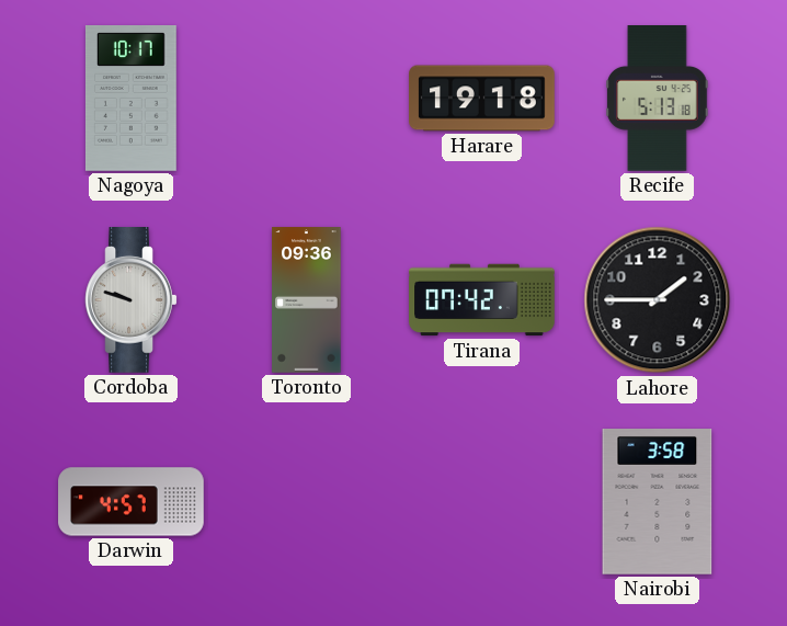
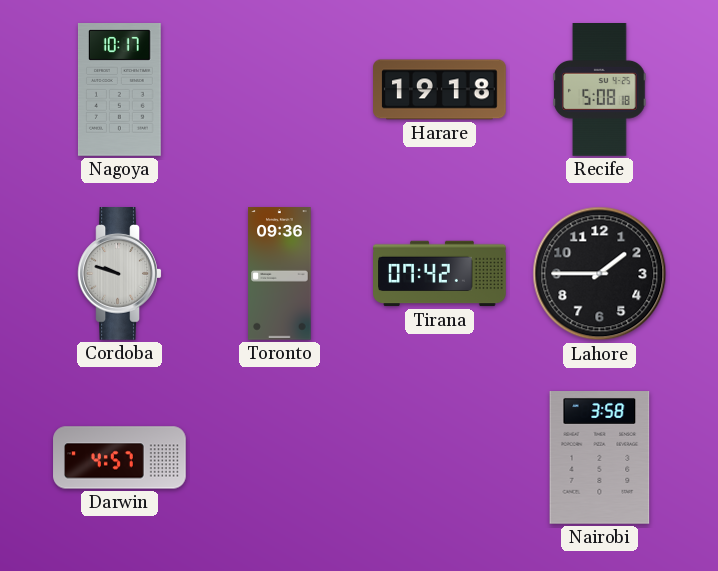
Recife: 5:13 -> 5:08 (600, 90)
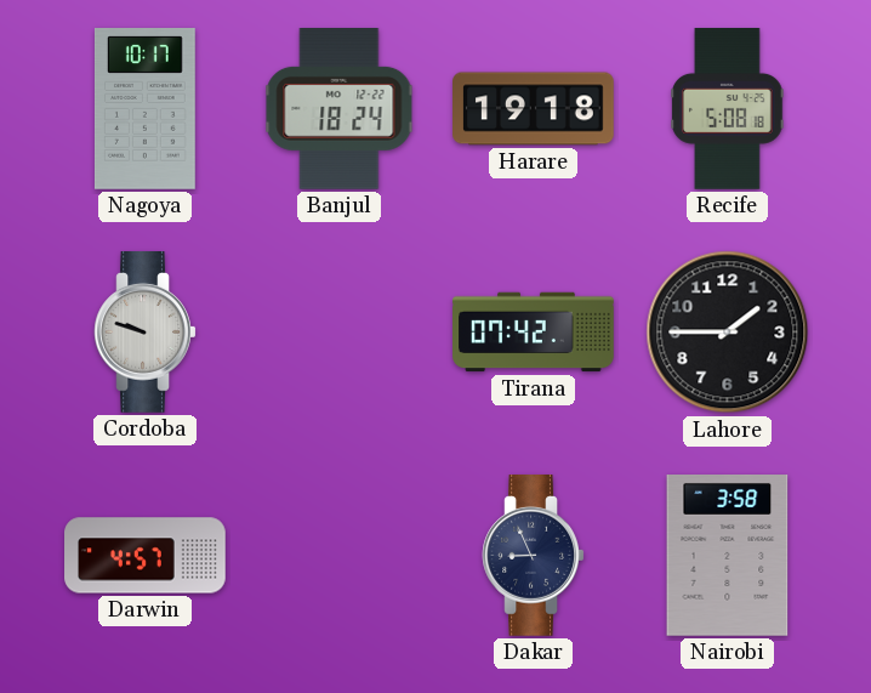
Banjul: none -> 18:24 (340, 109)
Toronto: 09:36 -> none (280, 274)
Dakar: none -> 8:56 (534, 556)
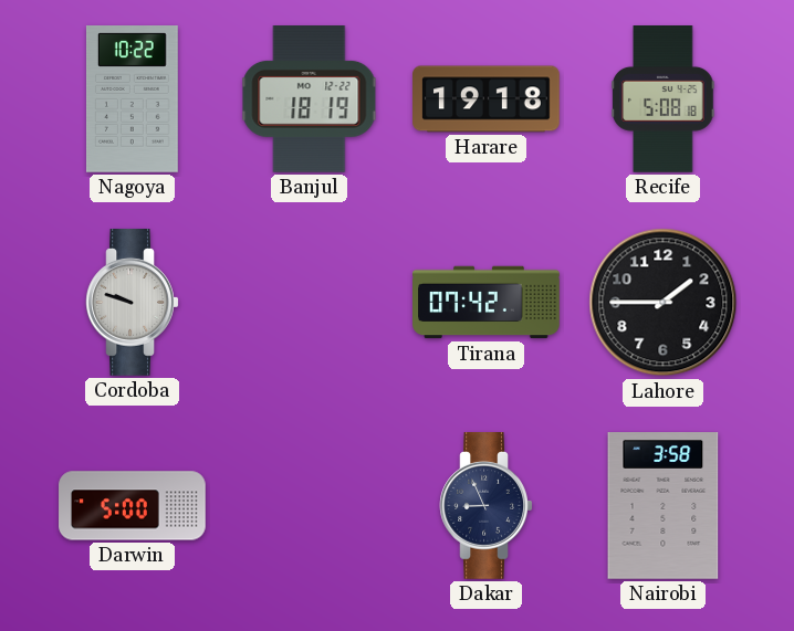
Nagoya: 10:17 -> 10:22 (132, 99)
Banjul: 18:24 -> 18:19 (310, 99)
Darwin: 4:57 -> 5:00 (133, 506)
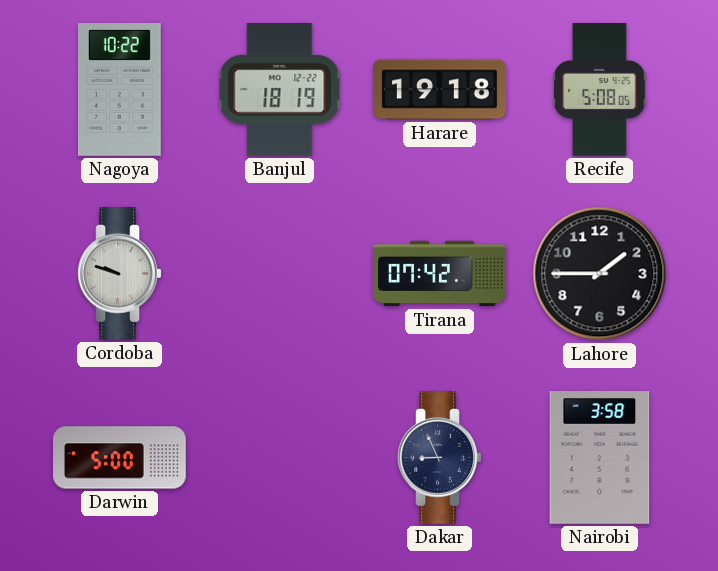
Recife: 5:08:18 -> 5:08:05 (600, 90)
